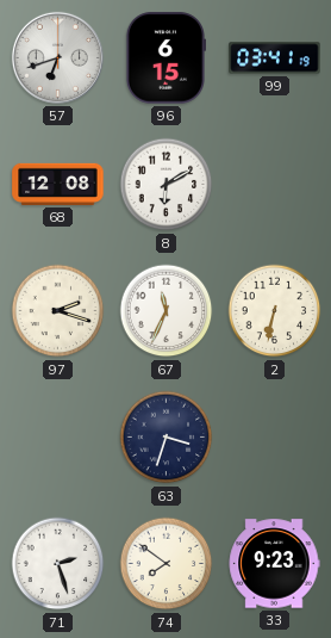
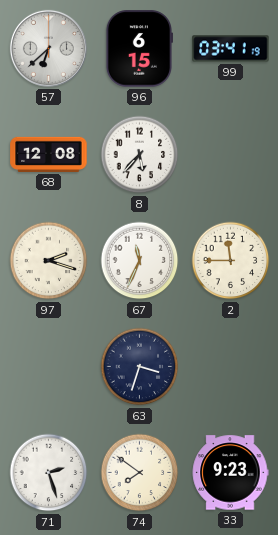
57: 6:42 -> 6:38 (48, 48)
8: 6:10 -> 5:37 (140, 155)
2: 6:32 -> 11:45 (231, 261)
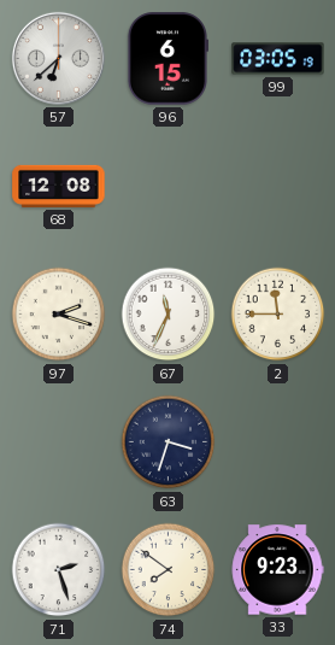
99: 03:41 -> 03:05 (278, 59)
8: 5:37 -> none (140, 155)
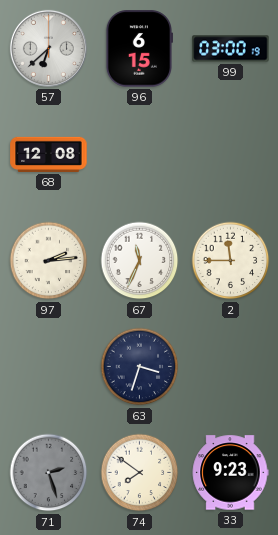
99: 03:05 -> 03:00 (231, 49)
97: 2:18 -> 2:14 (49, 261)
71 dial: white -> grey (49, 473)
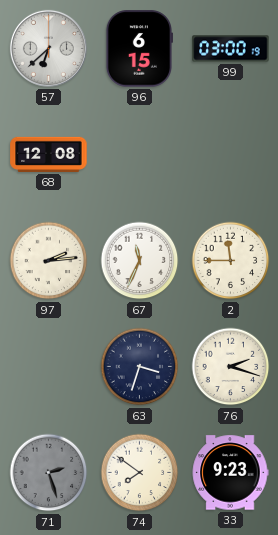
76: none -> 2:18 (231, 367)
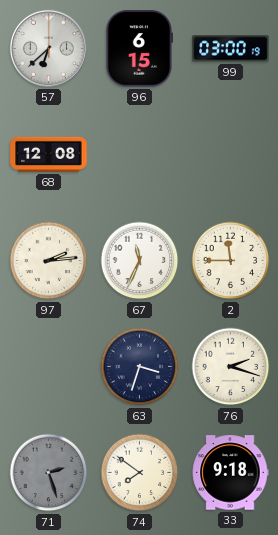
33: 9:23 -> 9:18 (230, 473)
